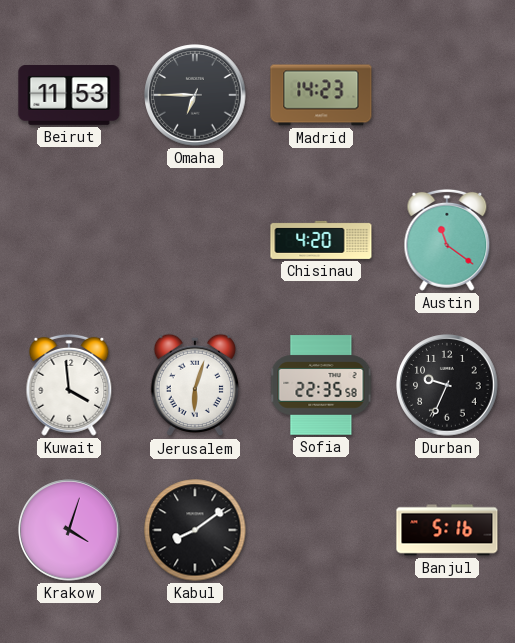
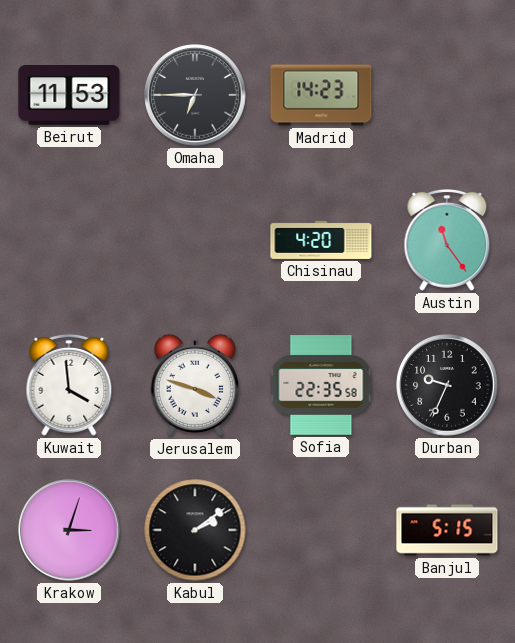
Austin: 11:21 -> 11:24 (447, 240)
Jerusalem: 6:03 -> 3:48 (194, 385)
Krakow: 4:03 -> 3:03 (69, 530)
Kabul: 8:09 -> 2:09 (195, 530)
Banjul: 5:16 -> 5:15 (447, 530)
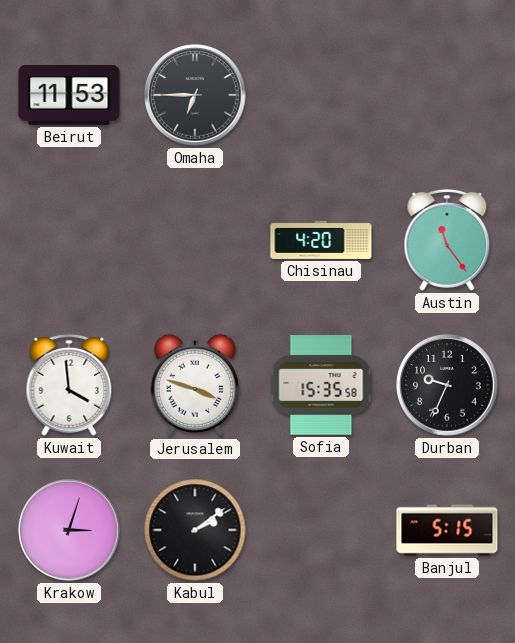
Madrid: 14:23 -> none (321, 95)
Sofia: 22:35 -> 15:35 (321, 385)
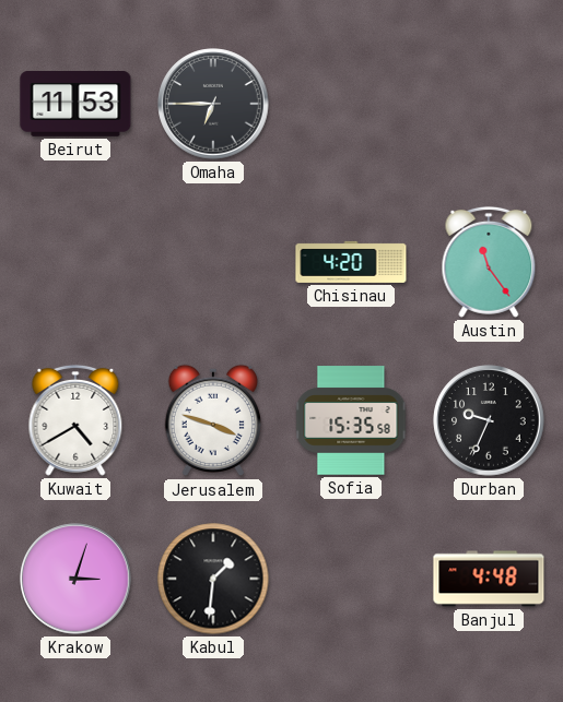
Kuwait: 3:59 -> 4:40 (75, 420)
Kabul: 2:09 -> 1:31 (213, 579)
Banjul: 5:15 -> 4:48 (489, 579)
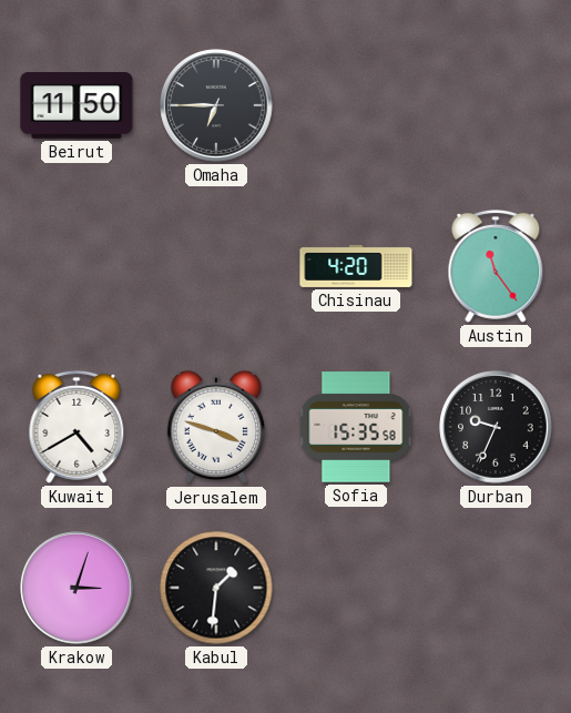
Beirut: 11:53 -> 11:50 (77, 106)
Banjul: 4:48 -> none (489, 579)
